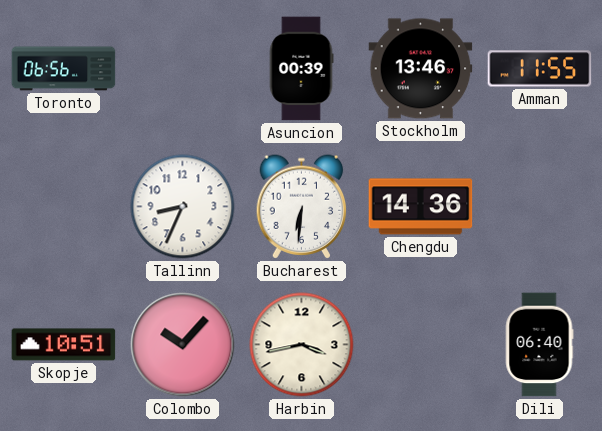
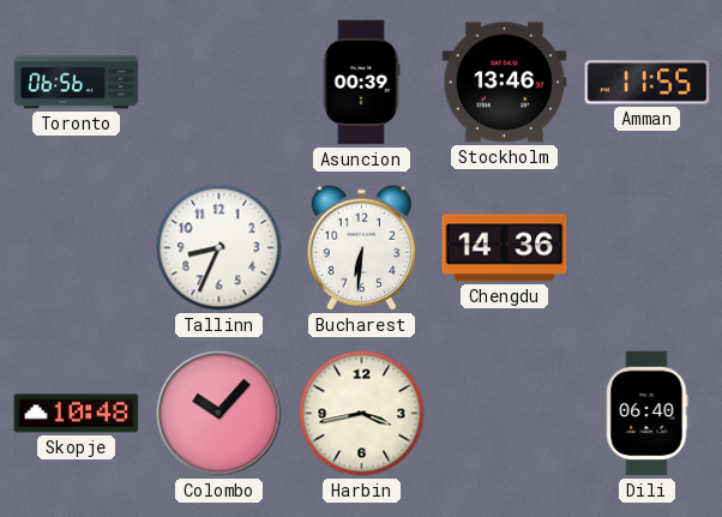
Skopje: 10:51 -> 10:48 (77, 414)
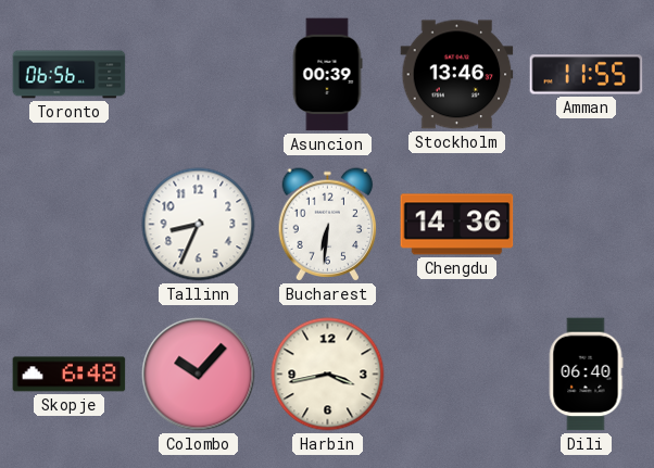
Skopje: 10:48 -> 6:48 (70, 375)
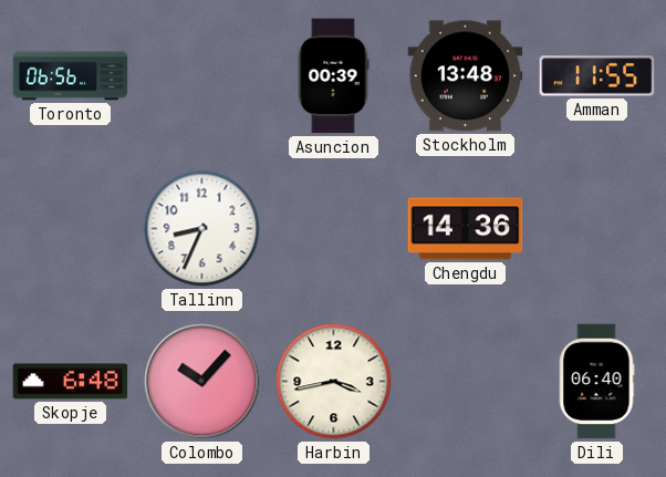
Stockholm: 13:46 -> 13:48 (466, 76)
Bucharest: 6:31 -> none (328, 225)
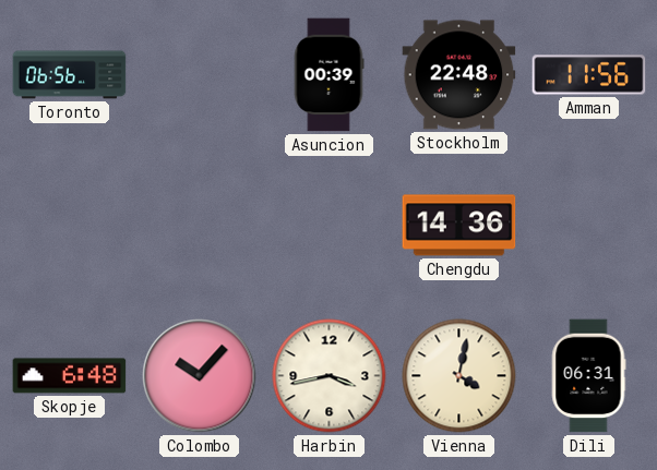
Stockholm: 13:48 -> 22:48 (459, 75)
Amman: 11:55 -> 11:56 (589, 75)
Tallinn: 8:34 -> none (202, 229)
Vienna: none -> 4:02 (459, 376)
Dili: 06:40 -> 06:31 (588, 376)
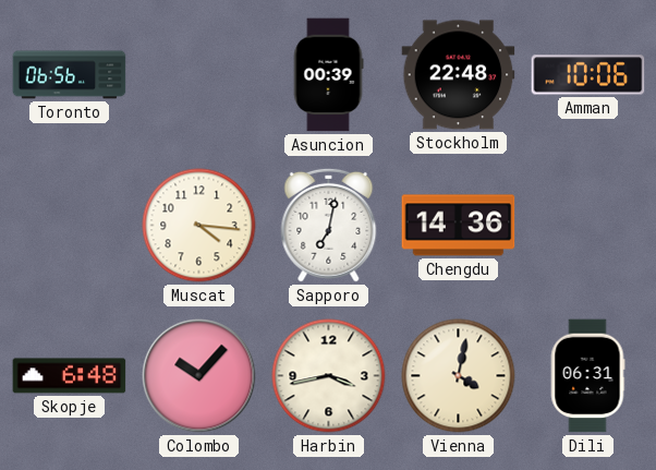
Amman: 11:56 -> 10:06 (588, 75)
Muscat: none -> 4:16 (199, 226)
Sapporo: none -> 7:02 (329, 225)
